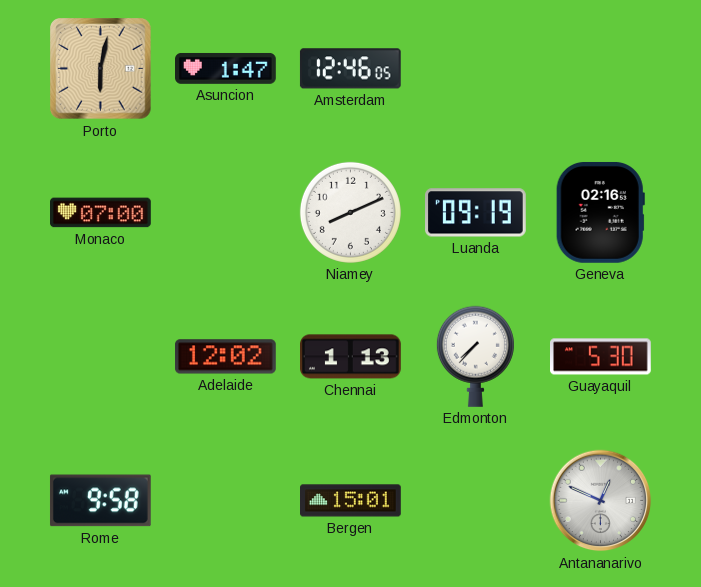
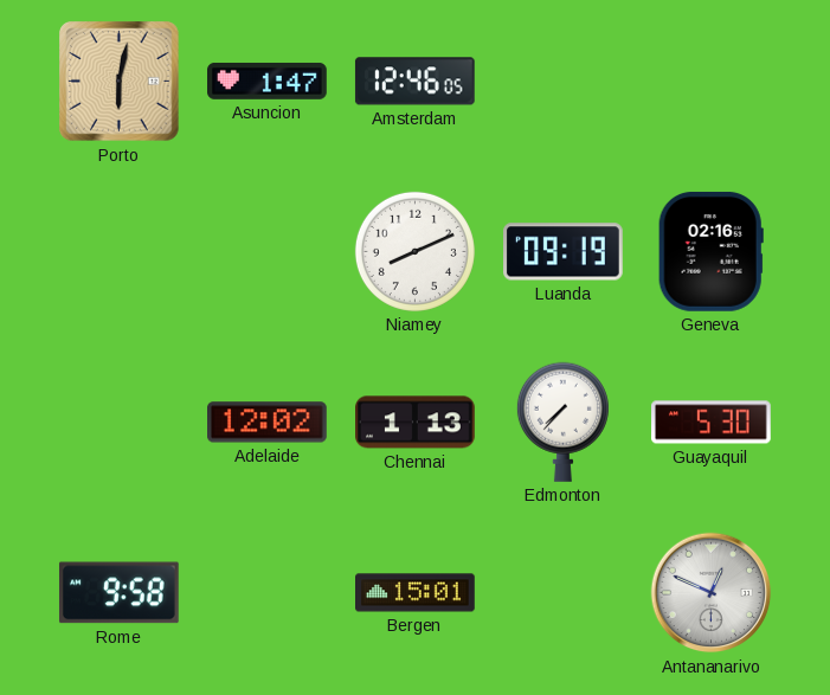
Monaco: 07:00 -> none (101, 213)
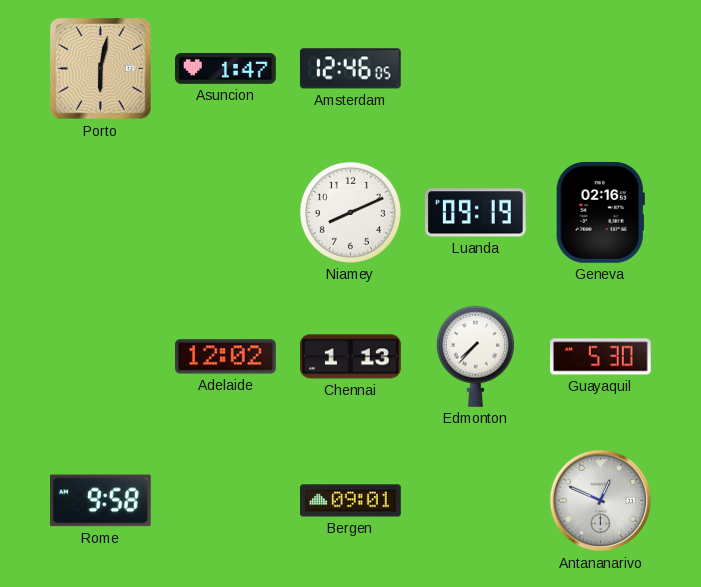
Bergen: 15:01 -> 09:01 (351, 501)
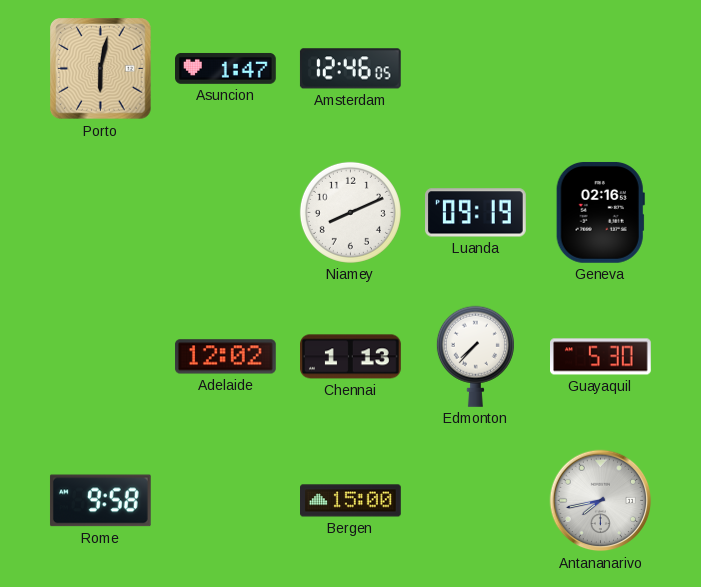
Bergen: 09:01 -> 15:00 (351, 501)
Antananarivo: 12:49 -> 7:43 (601, 501)
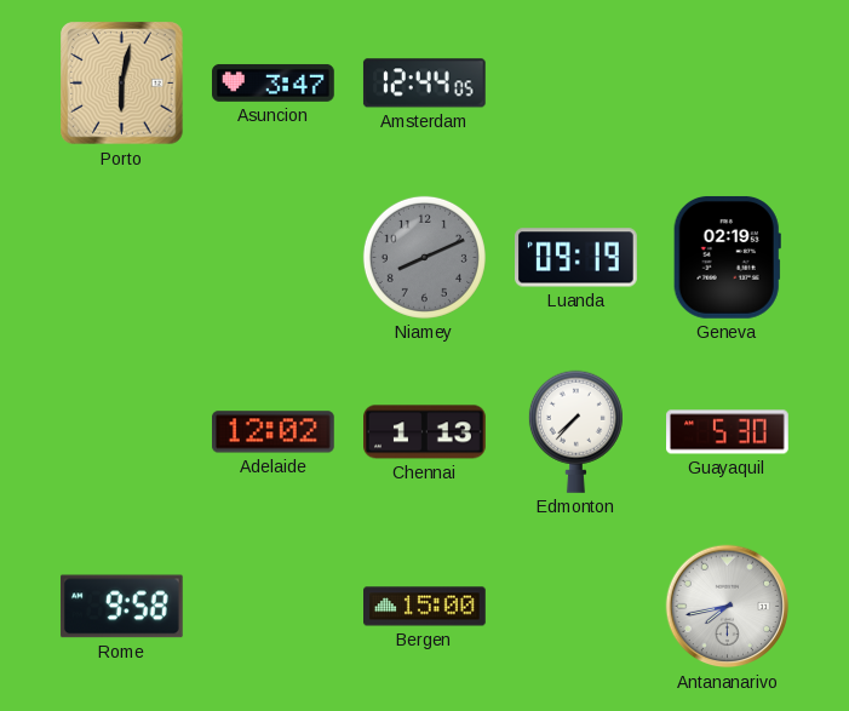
Asuncion: 1:47 -> 3:47 (274, 84)
Amsterdam: 12:46 -> 12:44 (424, 84)
Niamey dial: white -> grey (424, 257)
Geneva: 02:16 -> 02:19 (727, 257)
